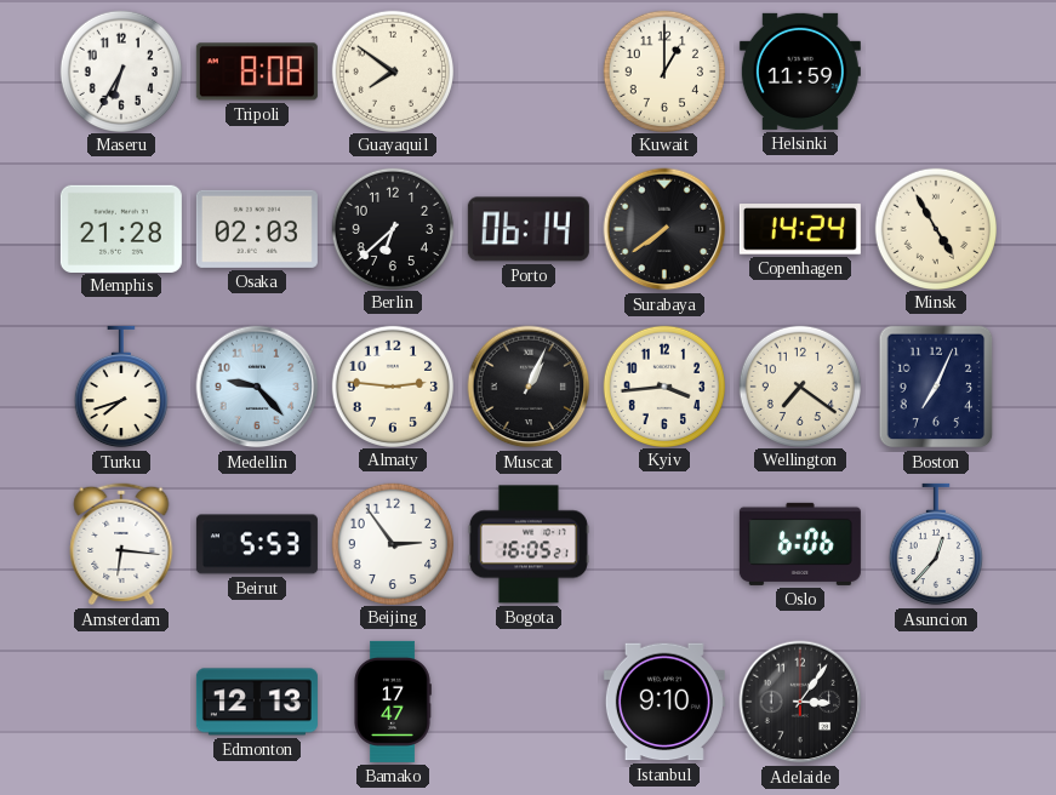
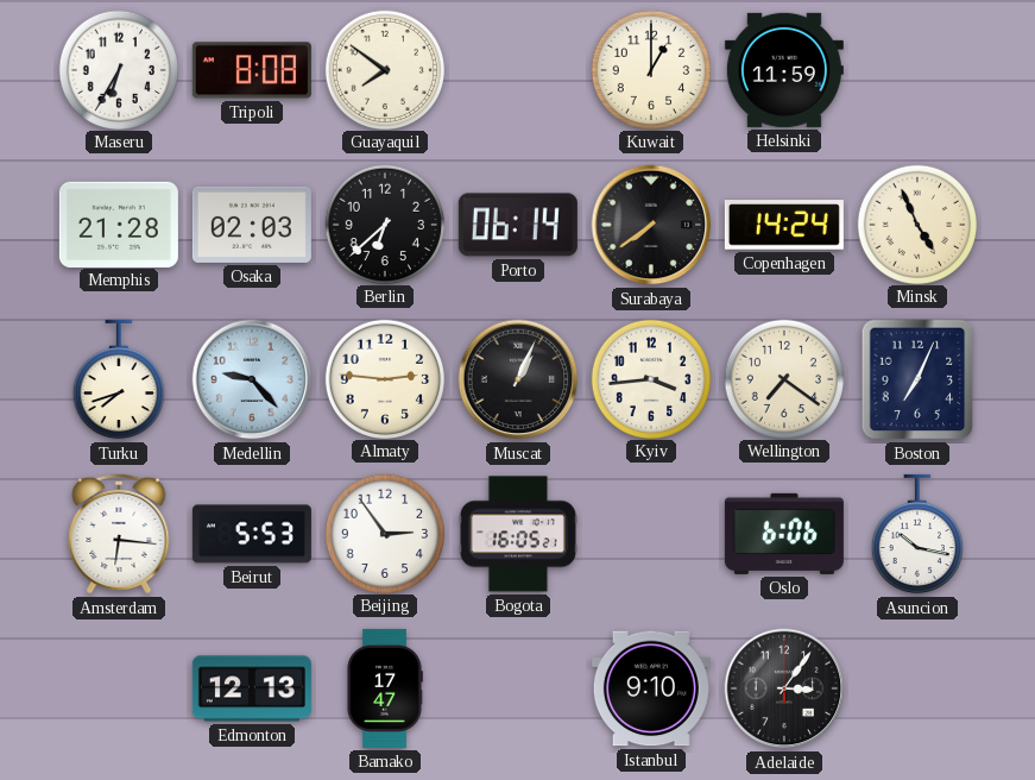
Minsk: 4:55 -> 4:56 (916, 224)
Asuncion: 12:37 -> 10:17 (917, 534)
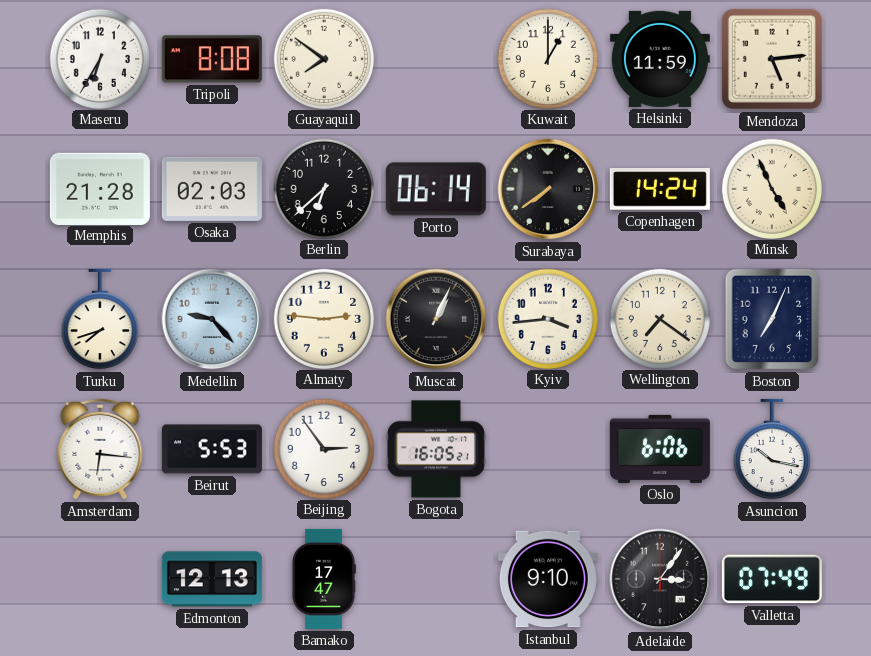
Mendoza: none -> 5:14 (772, 59)
Valletta: none -> 07:49 (772, 579)
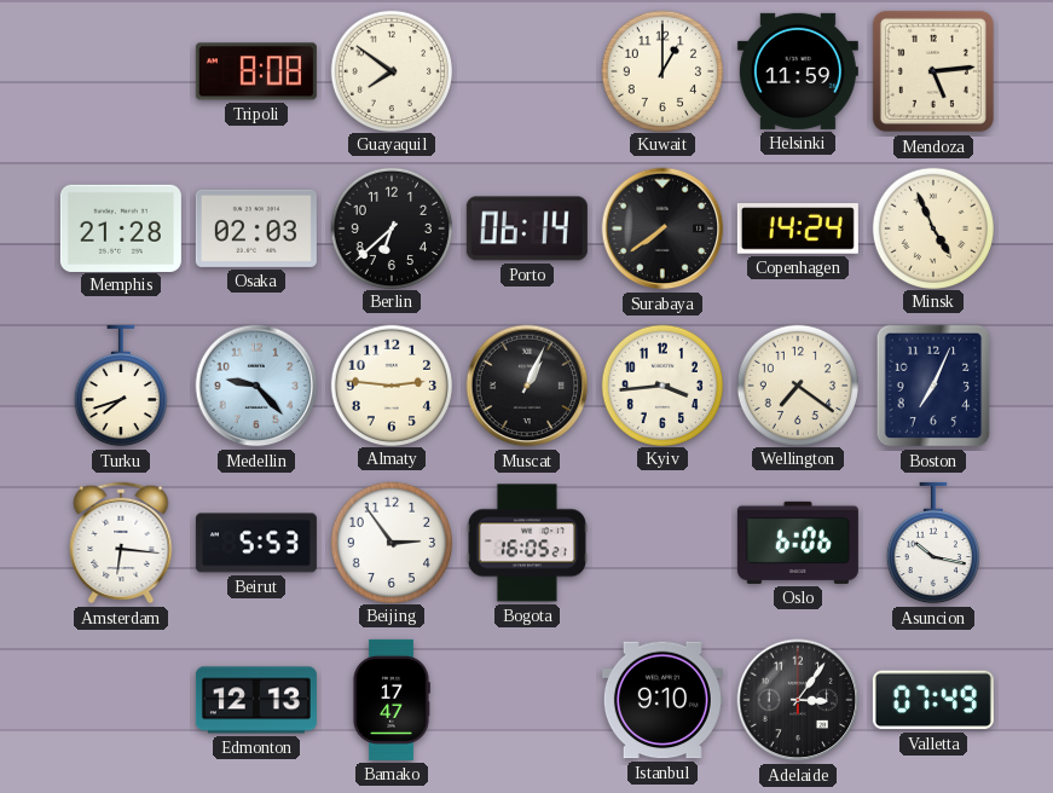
Maseru: 6:35 -> none (99, 58)
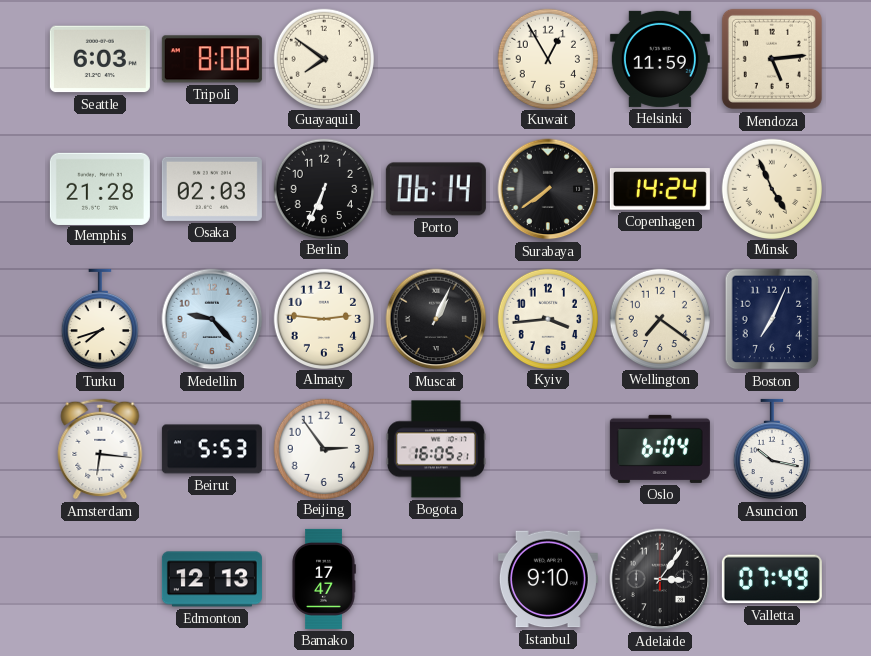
Seattle: none -> 6:03 (100, 59)
Kuwait: 1:00 -> 12:55 (547, 58)
Berlin: 6:38 -> 6:34 (323, 188)
Oslo: 6:06 -> 6:04 (660, 449)
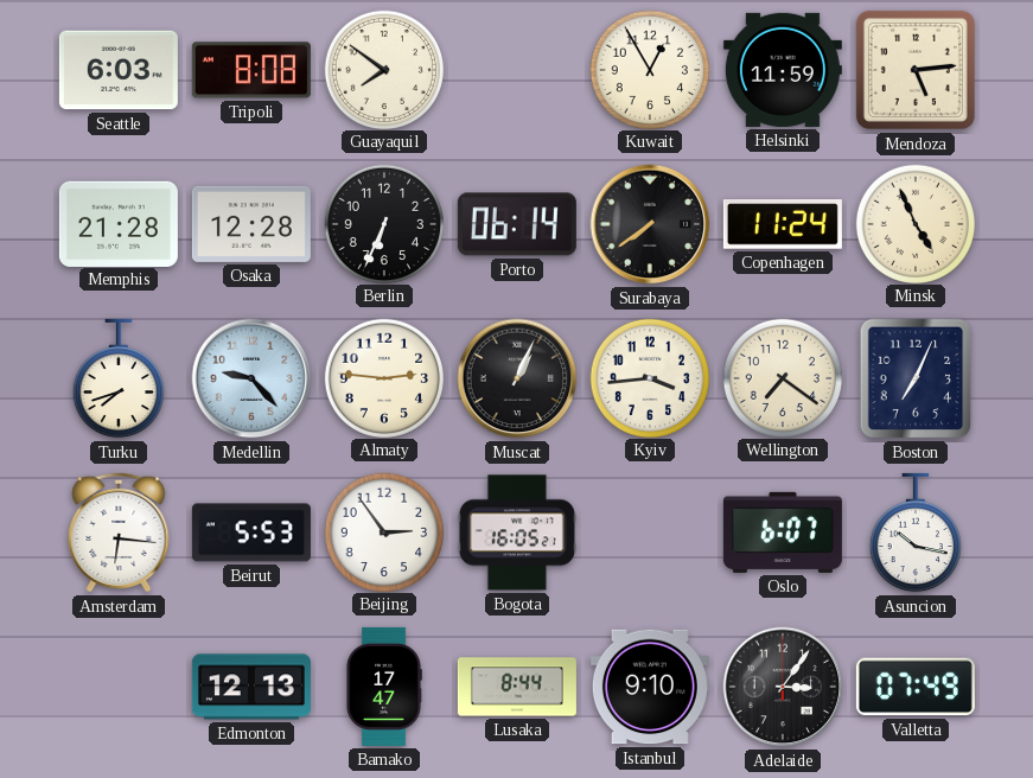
Osaka: 02:03 -> 12:28 (251, 224)
Copenhagen: 14:24 -> 11:24 (783, 224)
Oslo: 6:04 -> 6:07 (783, 533)
Lusaka: none -> 8:44 (517, 687)
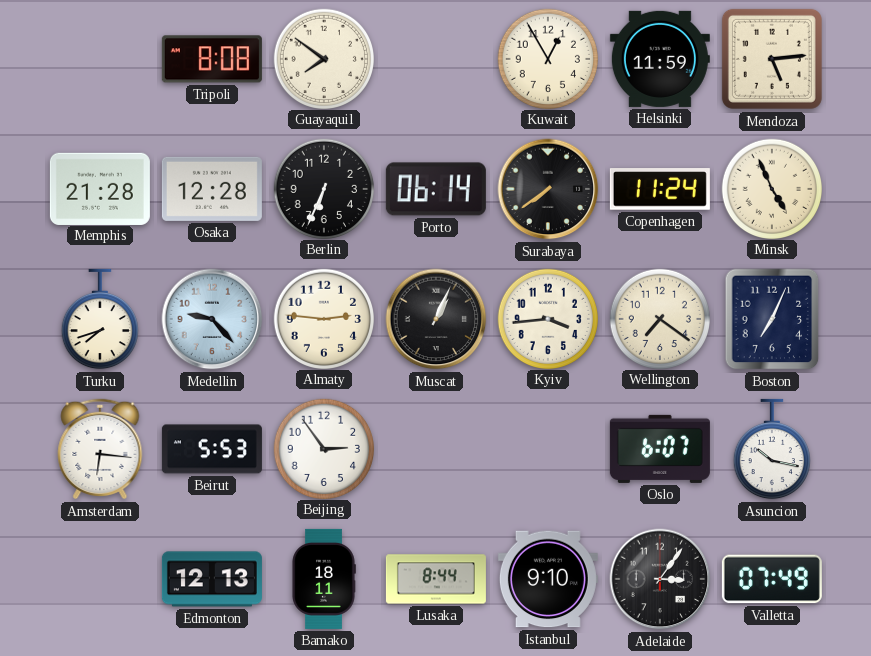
Seattle: 6:03 -> none (119, 70)
Bogota: 16:05 -> none (517, 533)
Bamako: 17:47 -> 18:11 (324, 579)
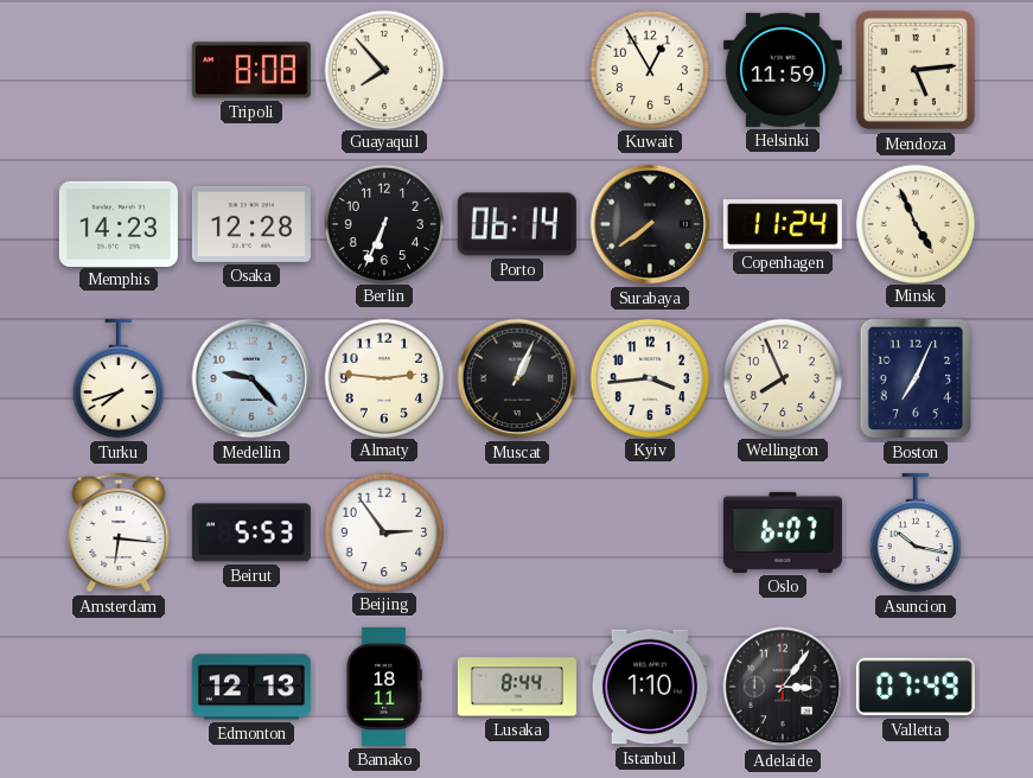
Guayaquil: 7:51 -> 7:53 (383, 69)
Memphis: 21:28 -> 14:23 (119, 223)
Wellington: 7:21 -> 7:56 (782, 377)
Istanbul: 9:10 -> 1:10 (650, 687)
